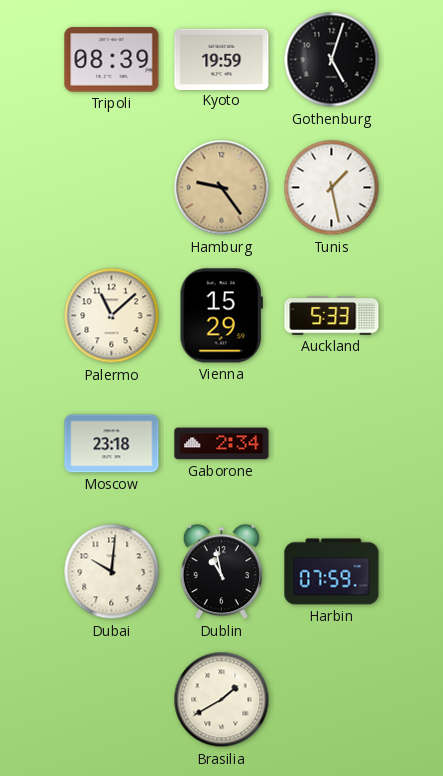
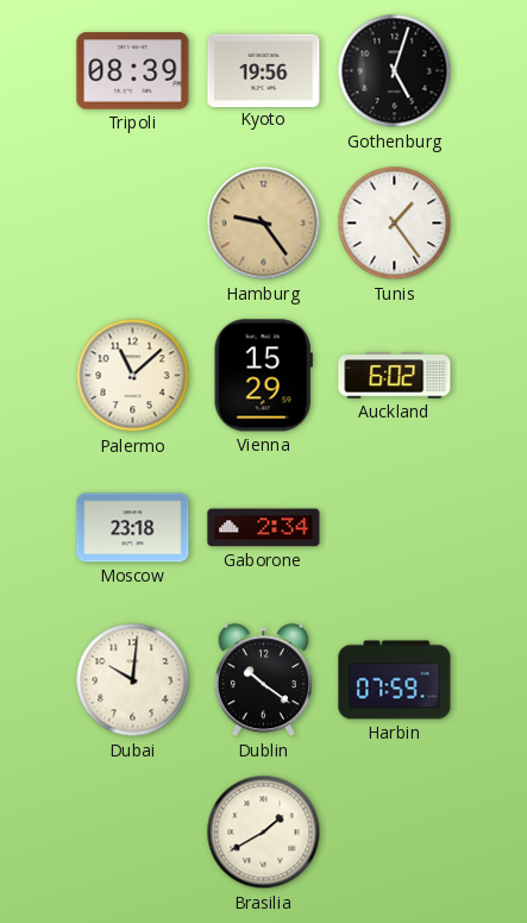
Kyoto: 19:59 -> 19:56 (264, 70)
Tunis: 1:28 -> 1:24 (395, 224)
Auckland: 5:33 -> 6:02 (395, 376)
Dublin: 10:58 -> 10:21 (263, 680)
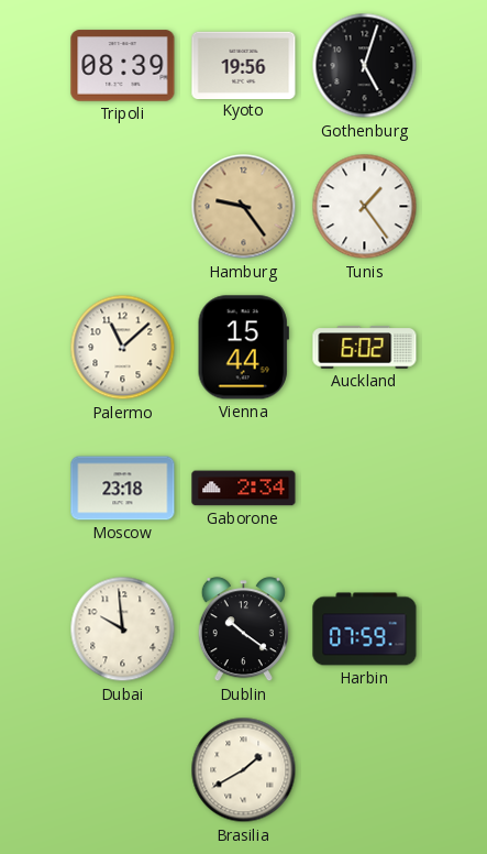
Vienna: 15:29 -> 15:44 (243, 348)
Dubai: 10:01 -> 9:59 (123, 629)
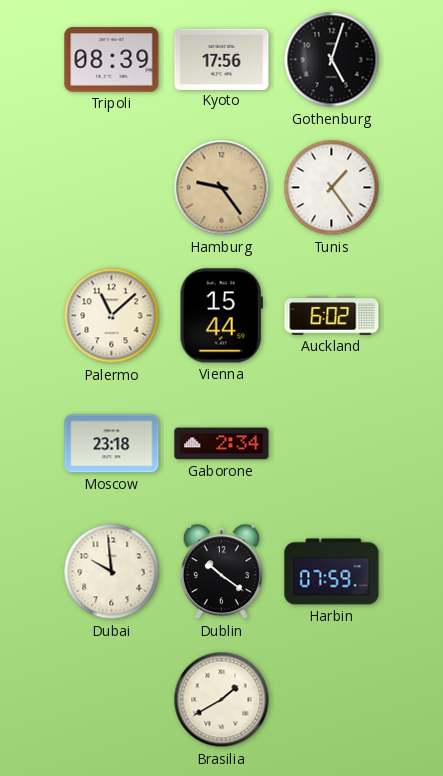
Kyoto: 19:56 -> 17:56 (222, 59)
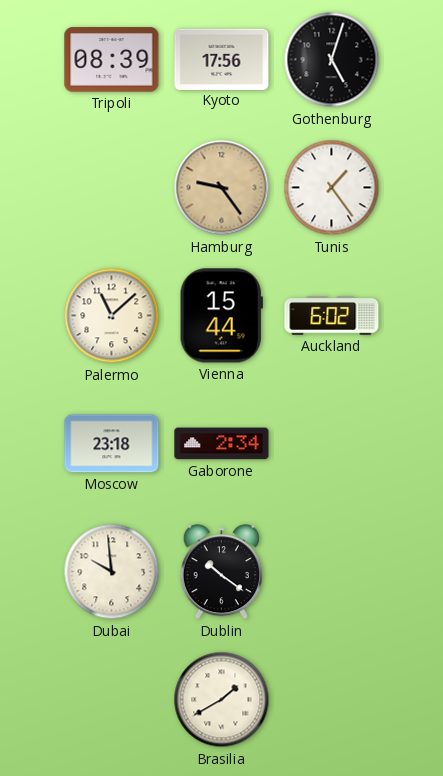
Harbin: 07:59 -> none (332, 572)
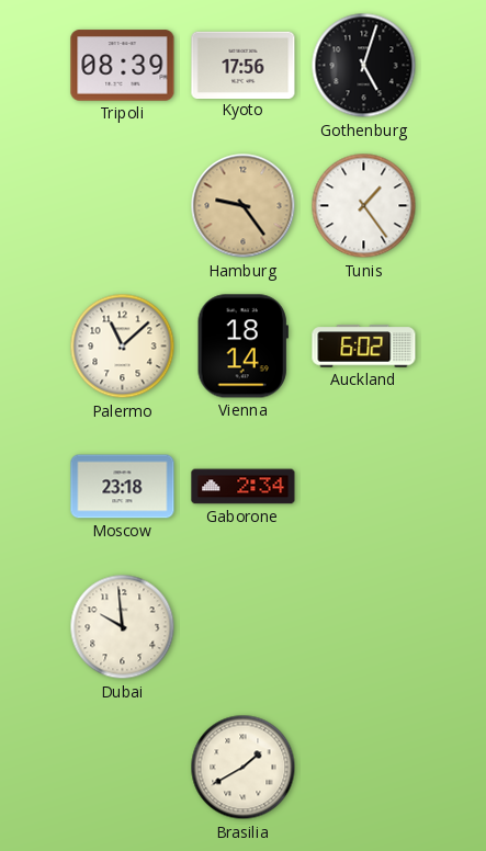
Vienna: 15:44 -> 18:14 (242, 347)
Dublin: 10:21 -> none (221, 572)
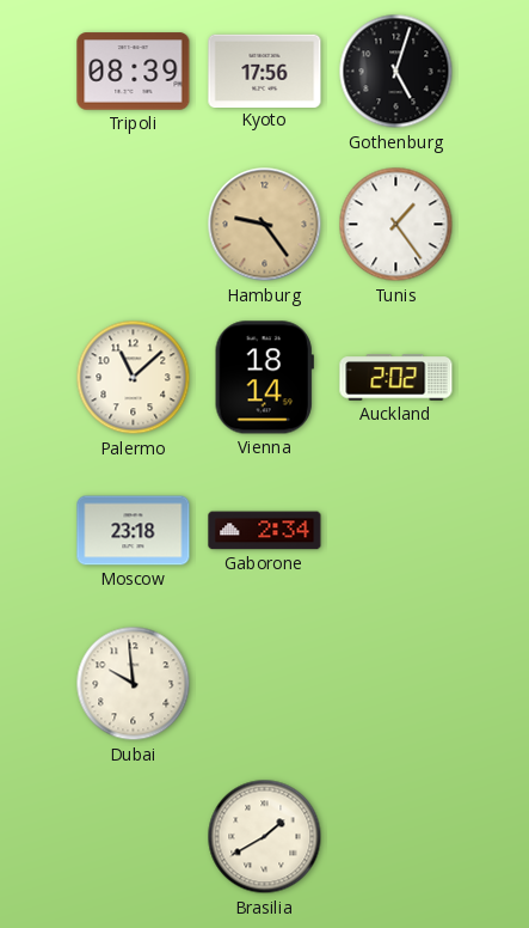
Auckland: 6:02 -> 2:02 (396, 378)
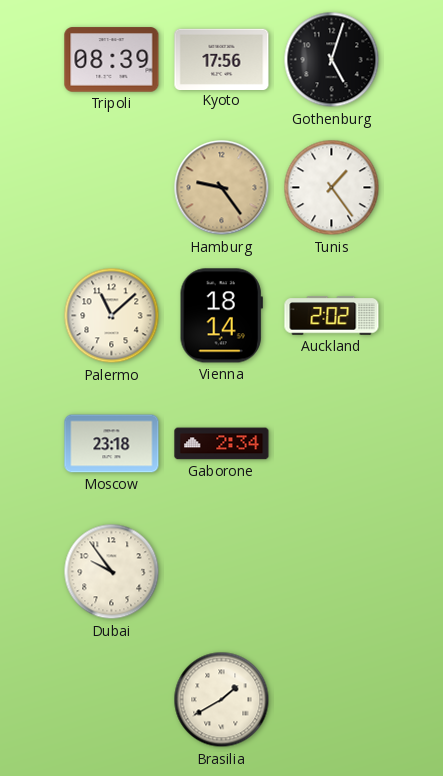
Dubai: 9:59 -> 9:54 (112, 572)
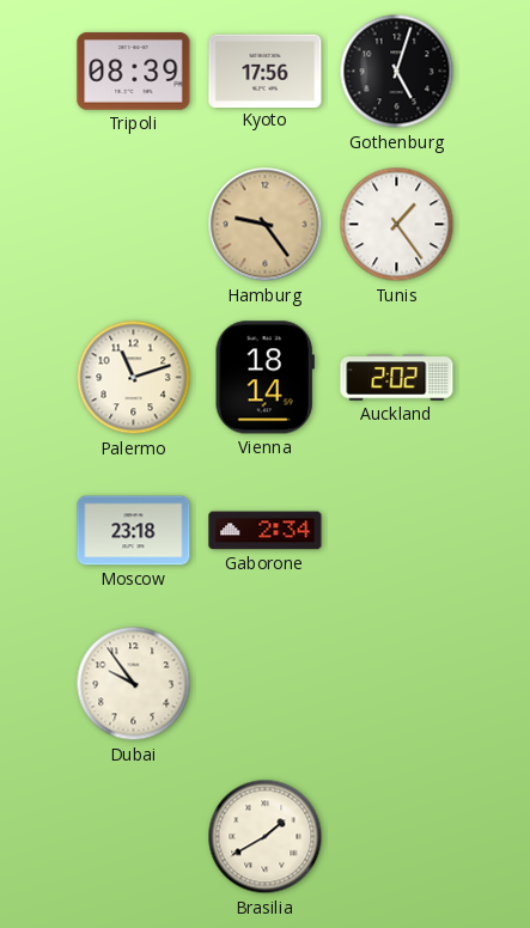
Palermo: 11:08 -> 11:12 (134, 378)
